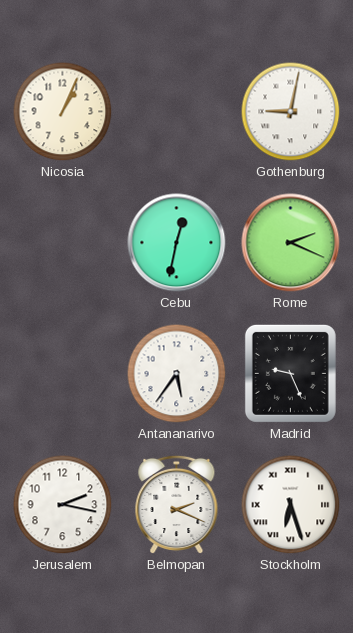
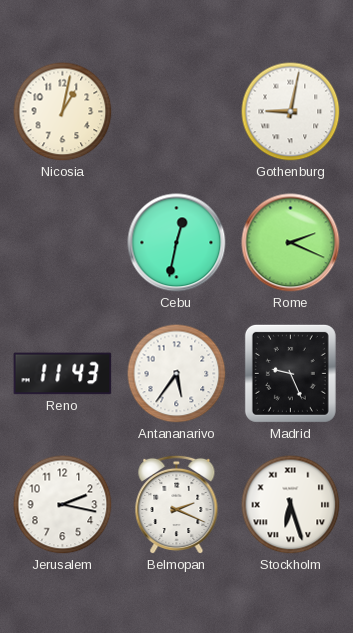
Nicosia: 1:04 -> 1:02 (63, 112)
Reno: none -> 11:43 (63, 374)
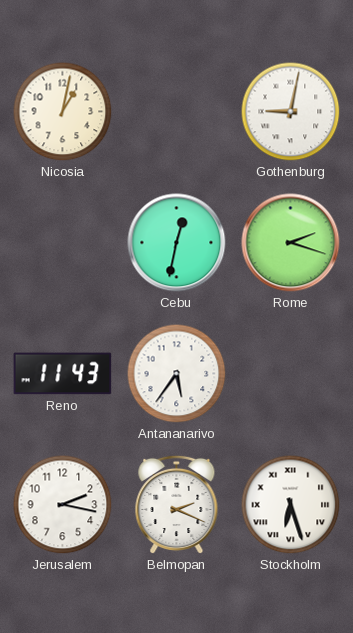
Rome: 2:19 -> 2:18 (291, 243)
Madrid: 9:26 -> none (290, 373)
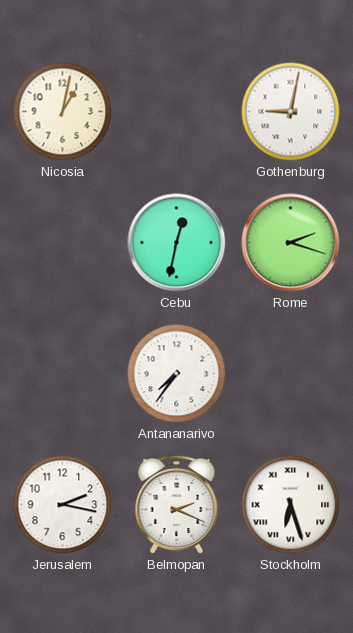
Reno: 11:43 -> none (63, 374)
Antananarivo: 5:36 -> 7:36 (177, 374)
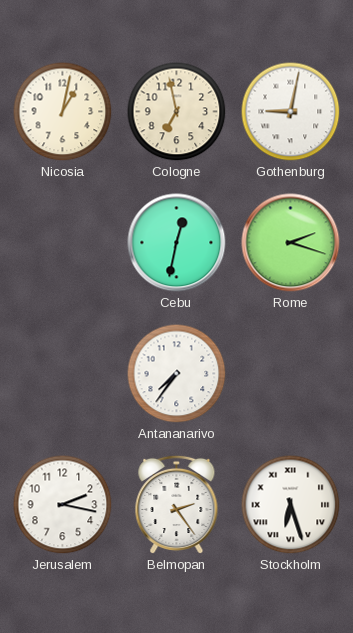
Cologne: none -> 6:58 (177, 112)
Belmopan: 2:19 -> 2:24 (177, 505)
